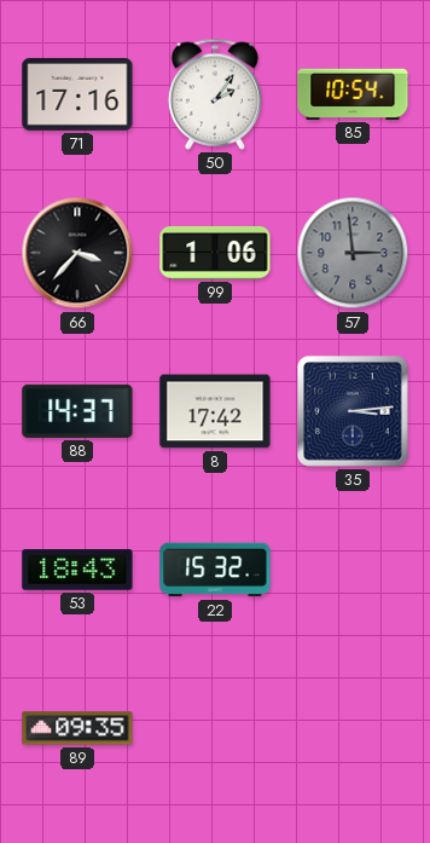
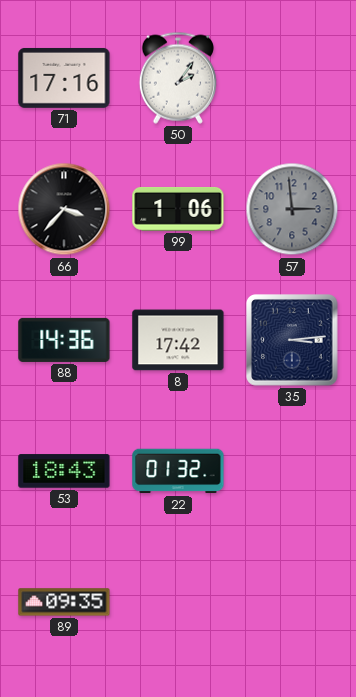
85: 10:54 -> none (353, 94)
88: 14:37 -> 14:36 (64, 340)
22: 15:32 -> 01:32 (178, 471)
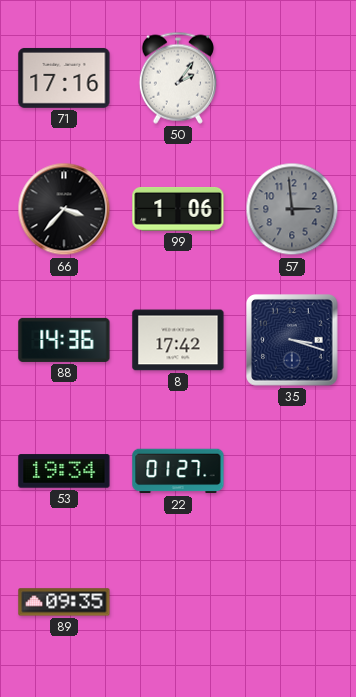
35: 3:14 -> 3:18 (293, 341)
53: 18:43 -> 19:34 (64, 471)
22: 01:32 -> 01:27 (178, 471)
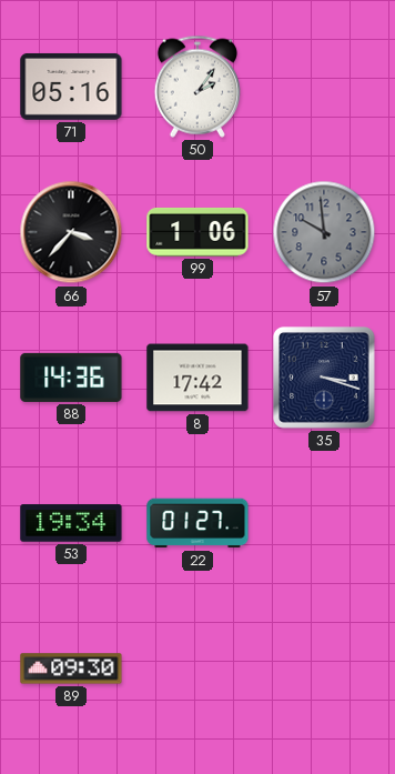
71: 17:16 -> 05:16 (71, 87)
57: 2:59 -> 9:59 (324, 232)
89: 09:35 -> 09:30 (71, 669)
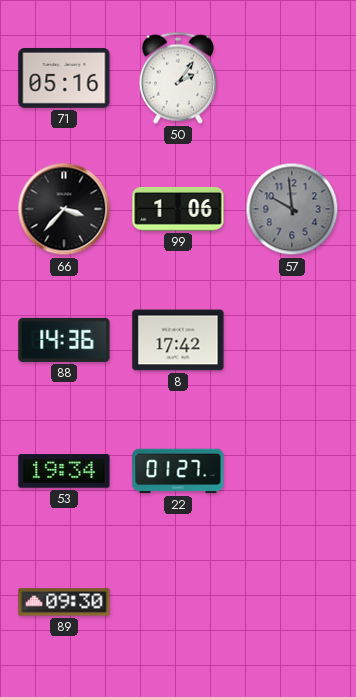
35: 3:18 -> none (325, 379)
